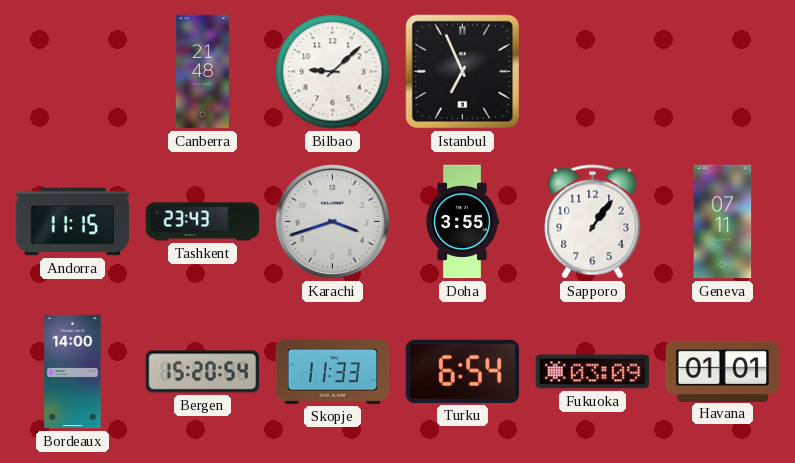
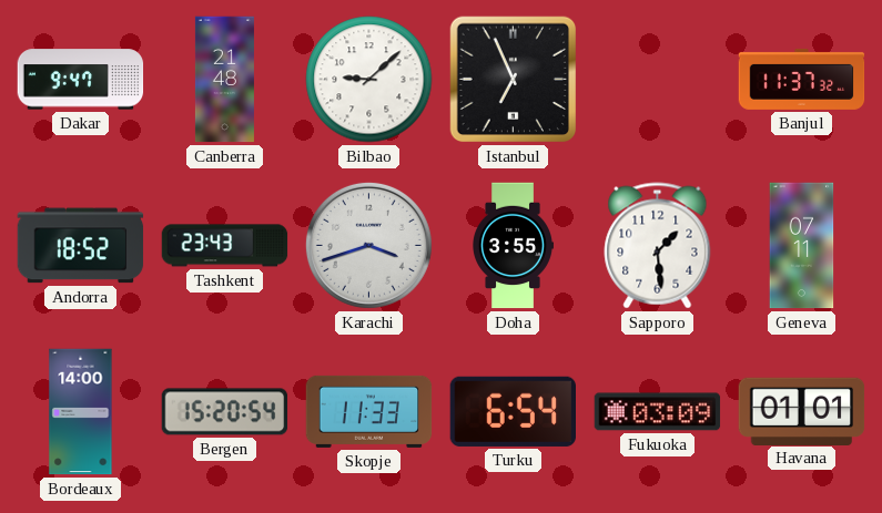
Dakar: none -> 9:47 (81, 80)
Banjul: none -> 11:37 (802, 79)
Andorra: 11:15 -> 18:52 (81, 246)
Sapporo: 1:06 -> 1:29 (658, 246)
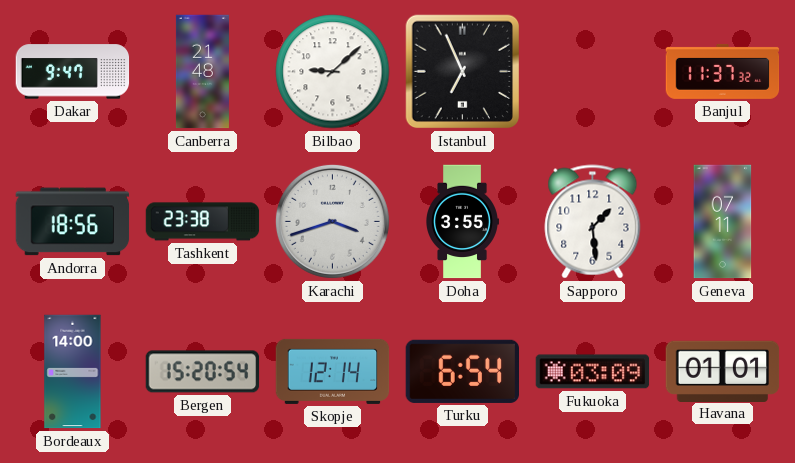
Andorra: 18:52 -> 18:56 (73, 222)
Tashkent: 23:43 -> 23:38 (203, 222)
Skopje: 11:33 -> 12:14 (333, 371)
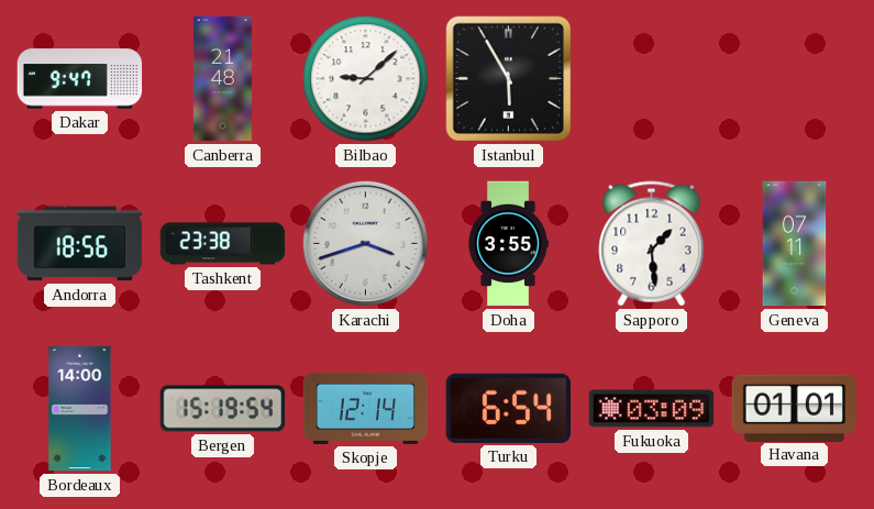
Istanbul: 6:56 -> 5:55 (509, 79)
Banjul: 11:37 -> none (723, 71)
Bergen: 15:20 -> 15:19 (223, 409)
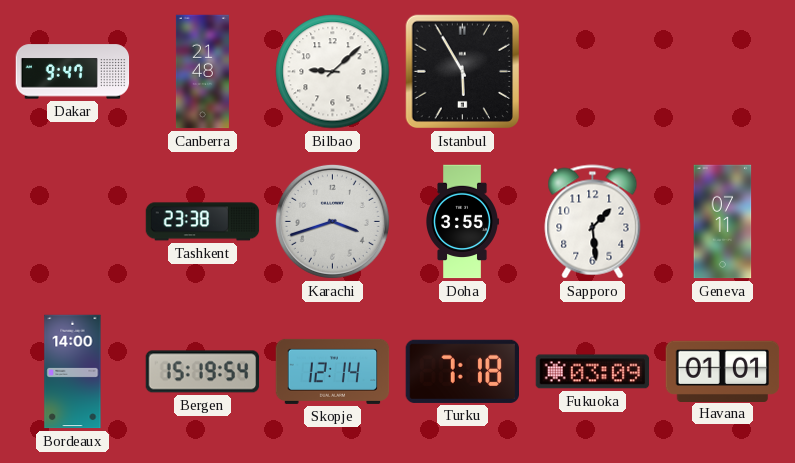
Andorra: 18:56 -> none (80, 244)
Turku: 6:54 -> 7:18 (462, 371)
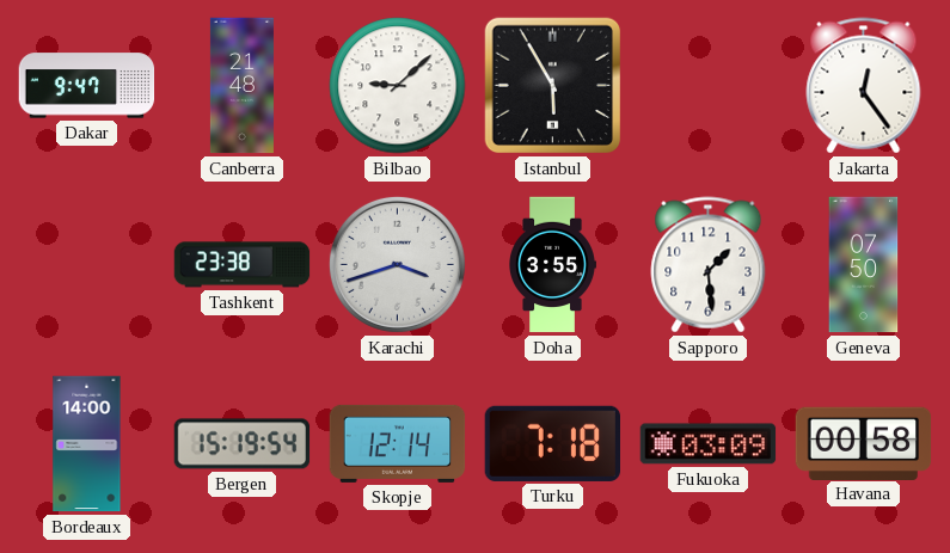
Jakarta: none -> 12:24 (864, 86)
Geneva: 07:11 -> 07:50 (864, 265)
Havana: 01:01 -> 00:58 (864, 443)
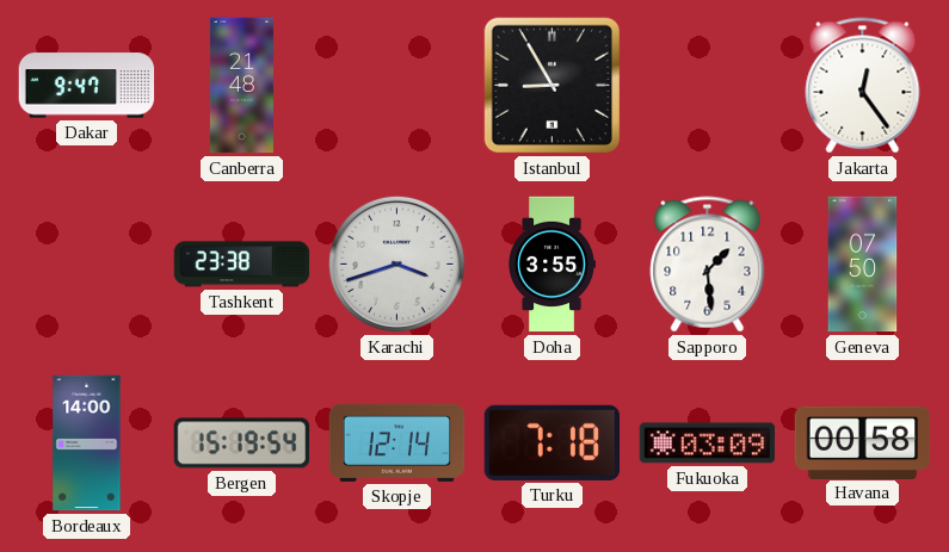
Bilbao: 9:08 -> none (398, 86)
Istanbul: 5:55 -> 8:55 (553, 86)
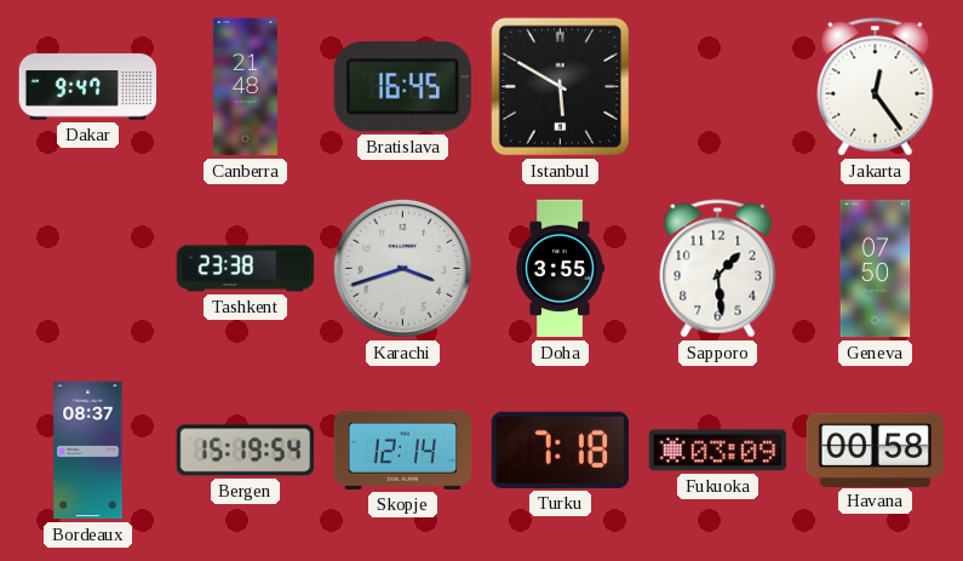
Bratislava: none -> 16:45 (402, 87)
Istanbul: 8:55 -> 5:50 (561, 87)
Bordeaux: 14:00 -> 08:37 (88, 451)
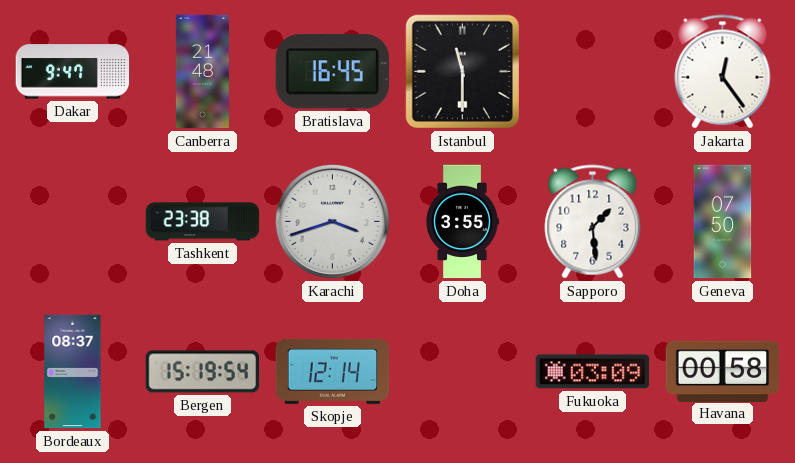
Istanbul: 5:50 -> 11:30 (463, 72)
Turku: 7:18 -> none (560, 450)
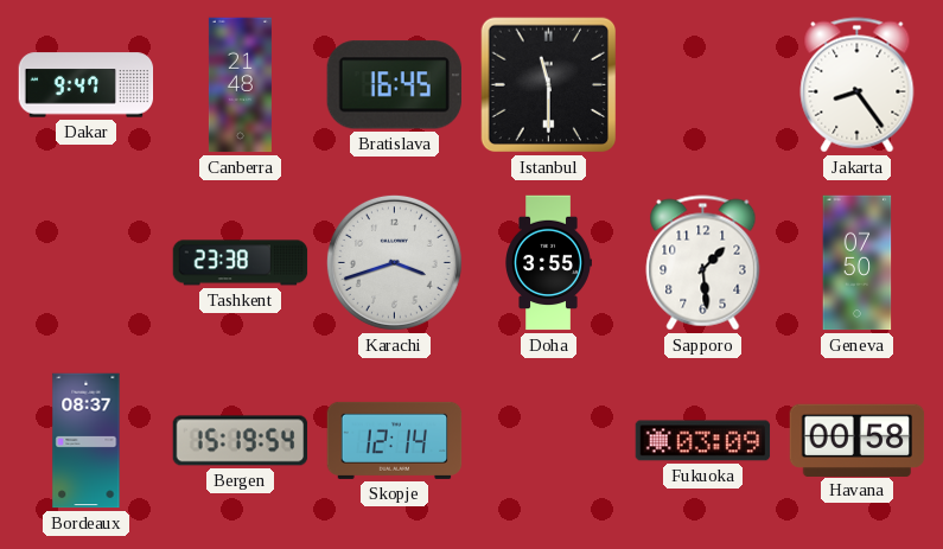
Jakarta: 12:24 -> 8:24 (858, 85)
